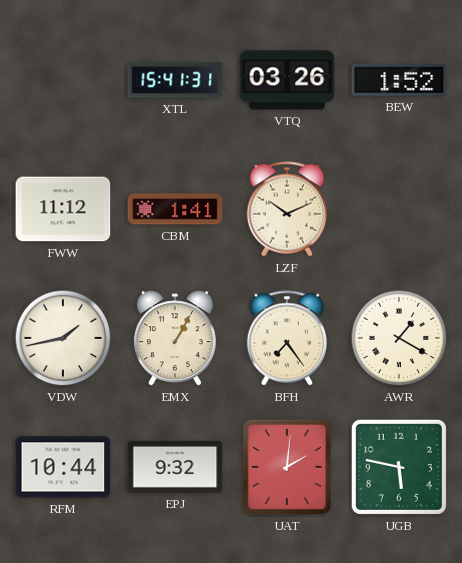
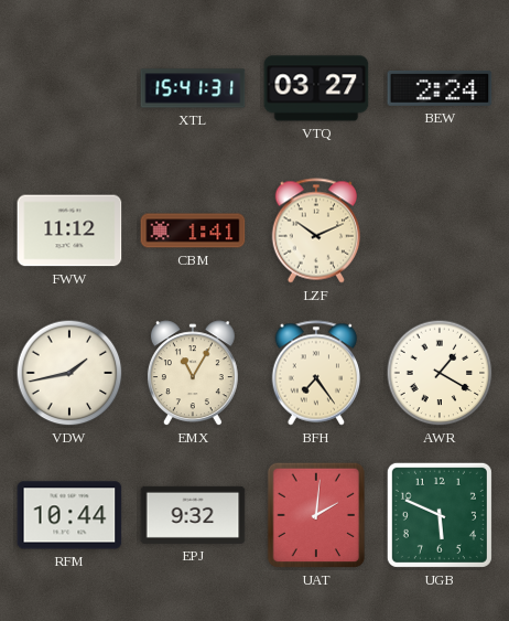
VTQ: 03:26 -> 03:27 (316, 88)
BEW: 1:52 -> 2:24 (440, 88)
EMX: 1:05 -> 11:05 (193, 374)
UGB: 5:47 -> 5:49 (440, 515)
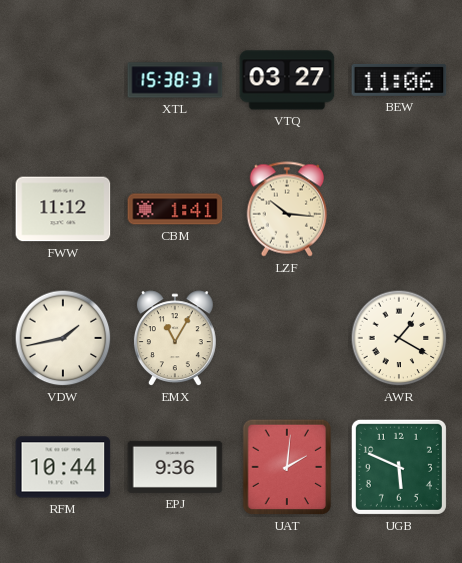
XTL: 15:41 -> 15:38 (175, 80)
BEW: 2:24 -> 11:06 (399, 80)
LZF: 10:11 -> 10:16 (287, 209)
BFH: 7:24 -> none (316, 373)
EPJ: 9:32 -> 9:36 (175, 467)
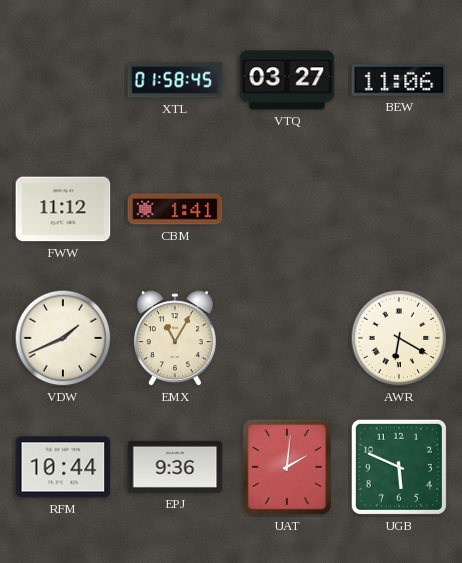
XTL: 15:38 -> 01:58 (175, 80)
LZF: 10:16 -> none (287, 209)
VDW: 1:43 -> 1:41 (63, 338)
AWR: 1:20 -> 6:20 (399, 338)
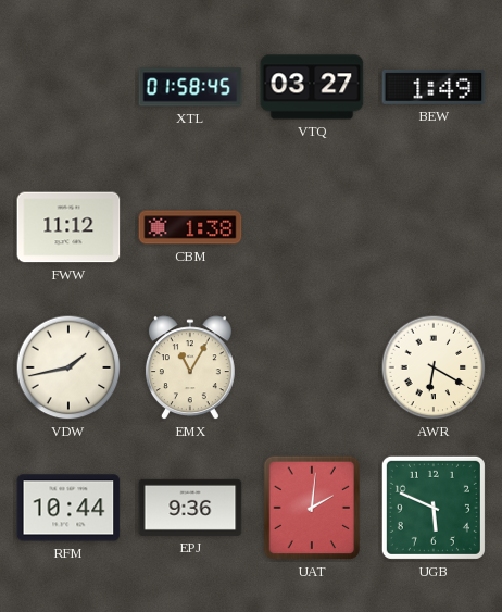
BEW: 11:06 -> 1:49 (434, 87)
CBM: 1:41 -> 1:38 (190, 227)
VDW: 1:41 -> 1:43 (68, 367)
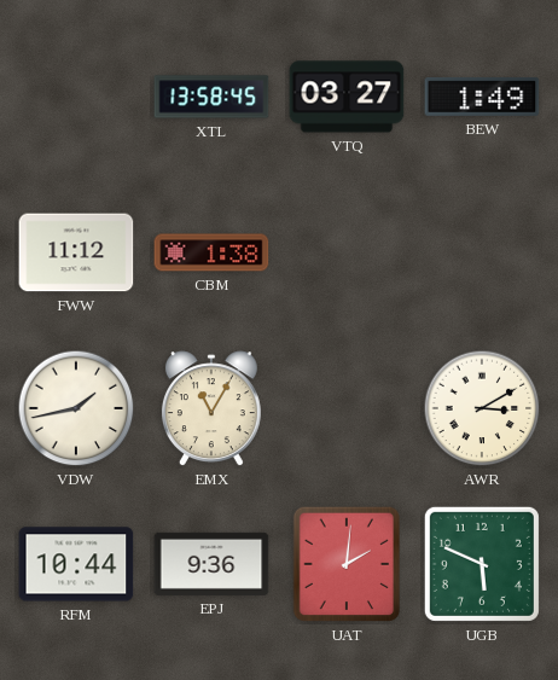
XTL: 01:58 -> 13:58 (211, 97)
AWR: 6:20 -> 3:10 (482, 408)
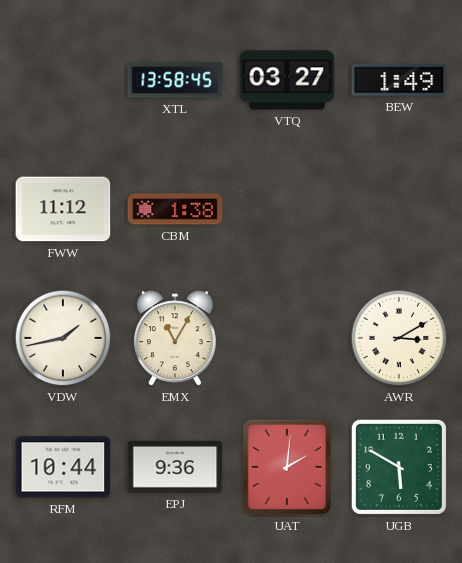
UGB: 5:49 -> 5:50 (399, 467)
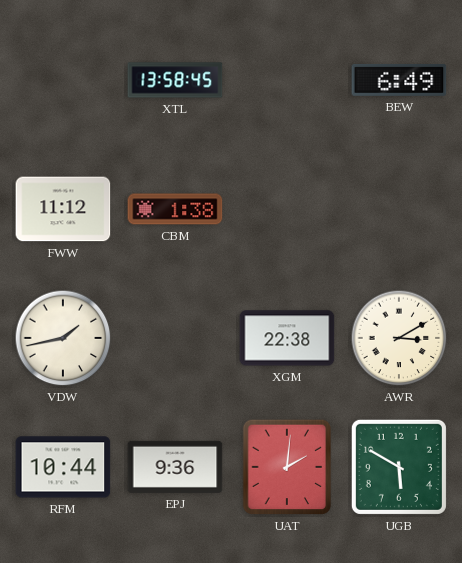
VTQ: 03:27 -> none (287, 80)
BEW: 1:49 -> 6:49 (399, 80)
EMX: 11:05 -> none (175, 339)
XGM: none -> 22:38 (287, 338)
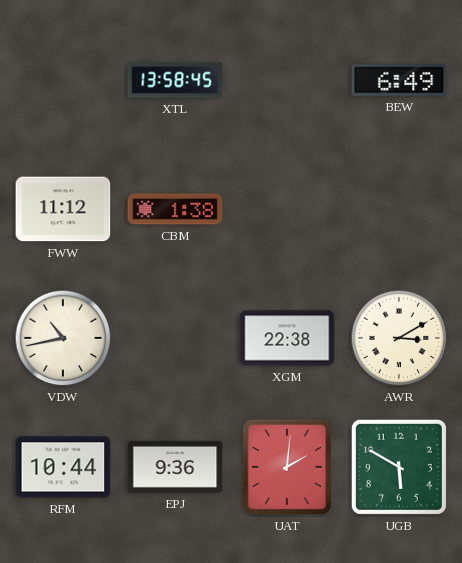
VDW: 1:43 -> 10:43 (63, 338)
